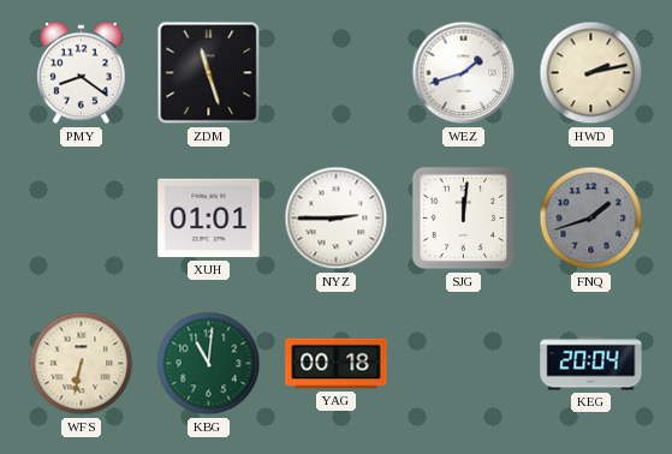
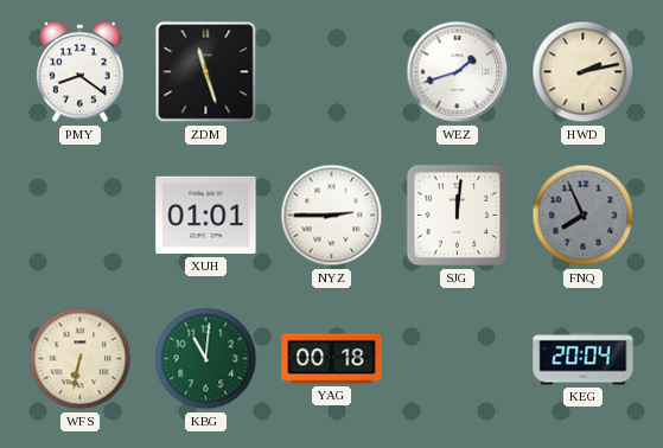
FNQ: 1:42 -> 7:56 (584, 216)
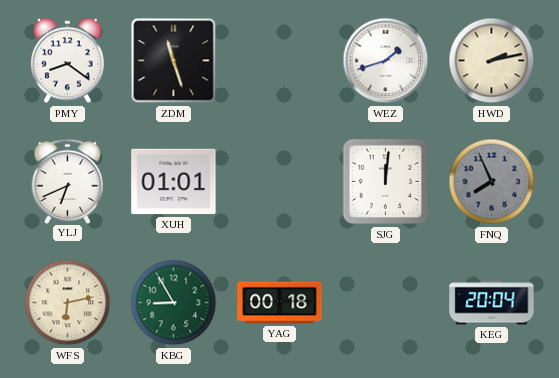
YLJ: none -> 6:41 (68, 181)
NYZ: 2:45 -> none (332, 216)
WFS: 6:32 -> 6:13 (68, 303)
KBG: 11:01 -> 8:55 (174, 303)
